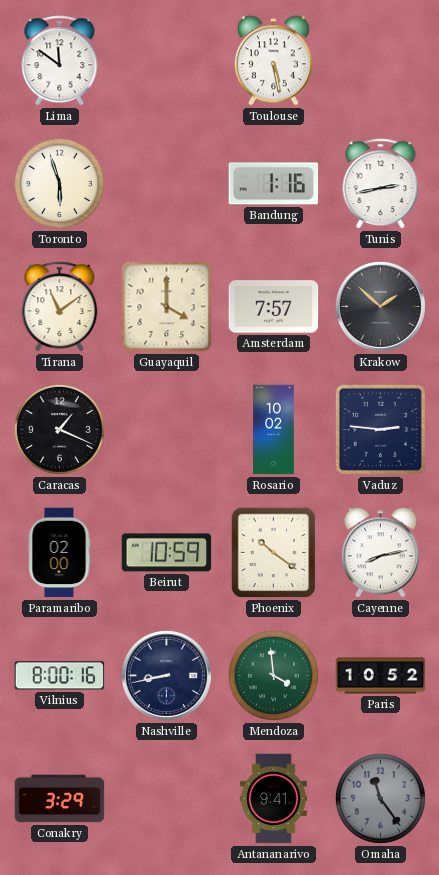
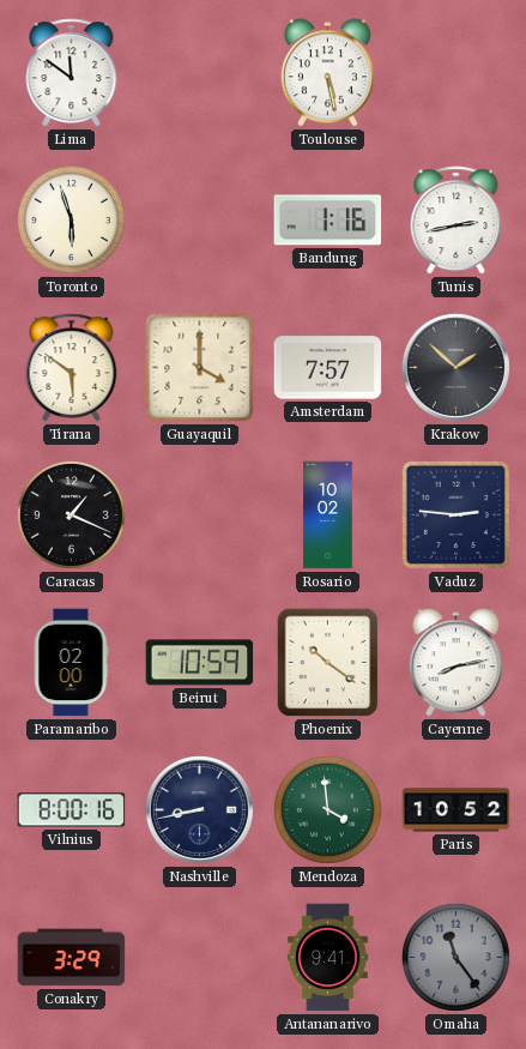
Tirana: 11:09 -> 5:51 (72, 368)
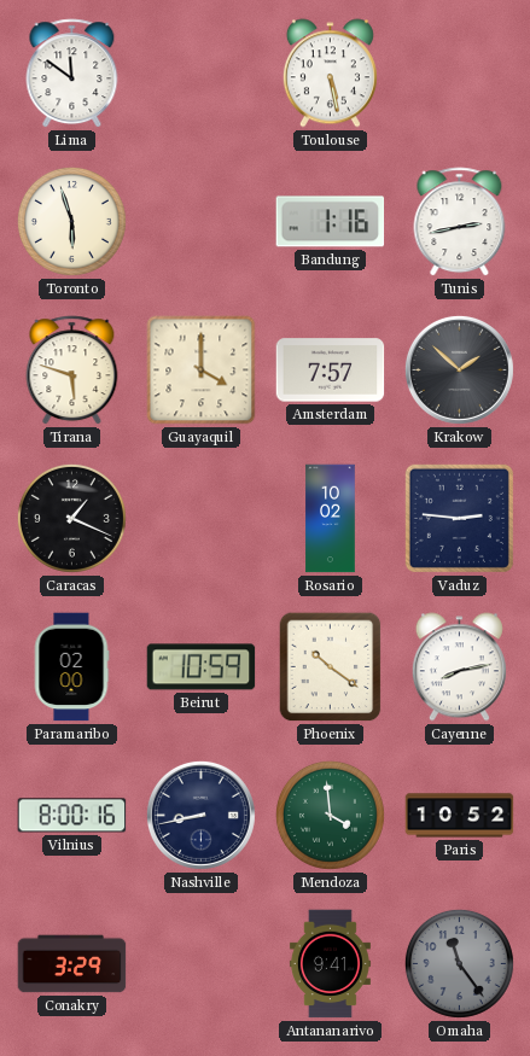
Tirana: 5:51 -> 5:48 (72, 371)
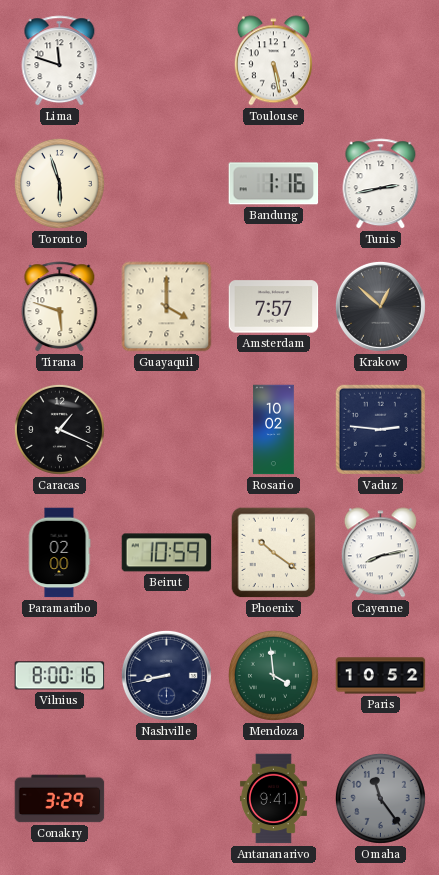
Lima: 11:51 -> 11:48 (60, 61)
Krakow: 1:52 -> 12:52 (380, 306)
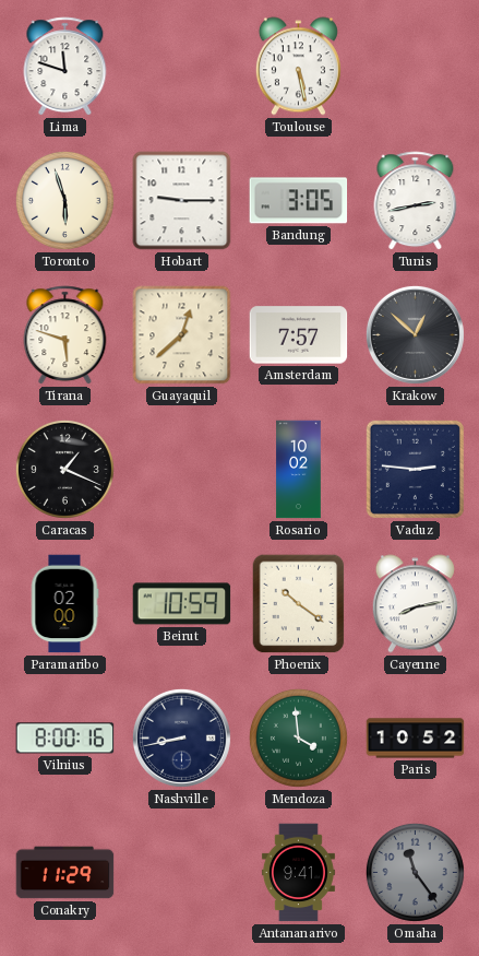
Hobart: none -> 9:15 (182, 201)
Bandung: 1:16 -> 3:05 (299, 201)
Guayaquil: 4:00 -> 12:38 (182, 335)
Conakry: 3:29 -> 11:29 (65, 873)
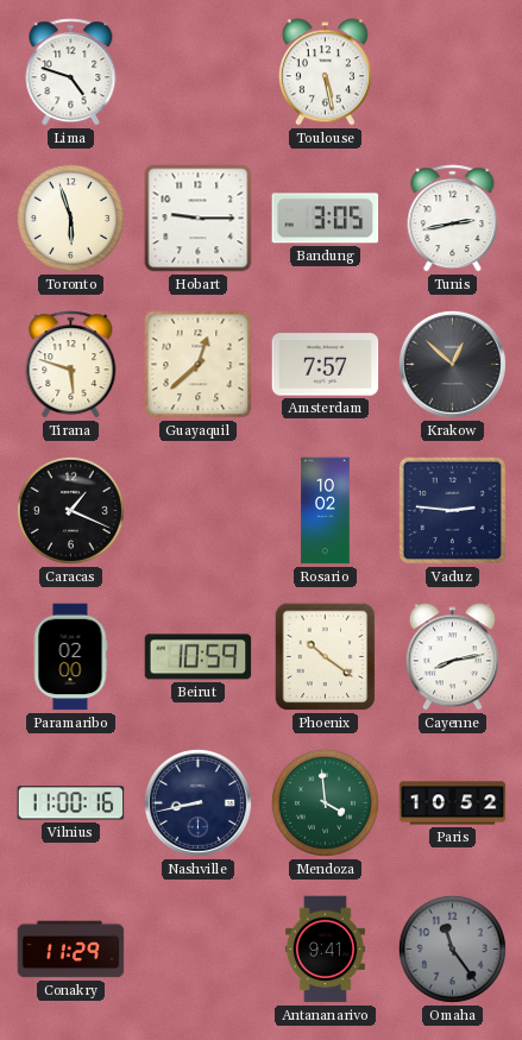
Lima: 11:48 -> 4:48 (71, 73)
Vilnius: 8:00 -> 11:00 (71, 803)
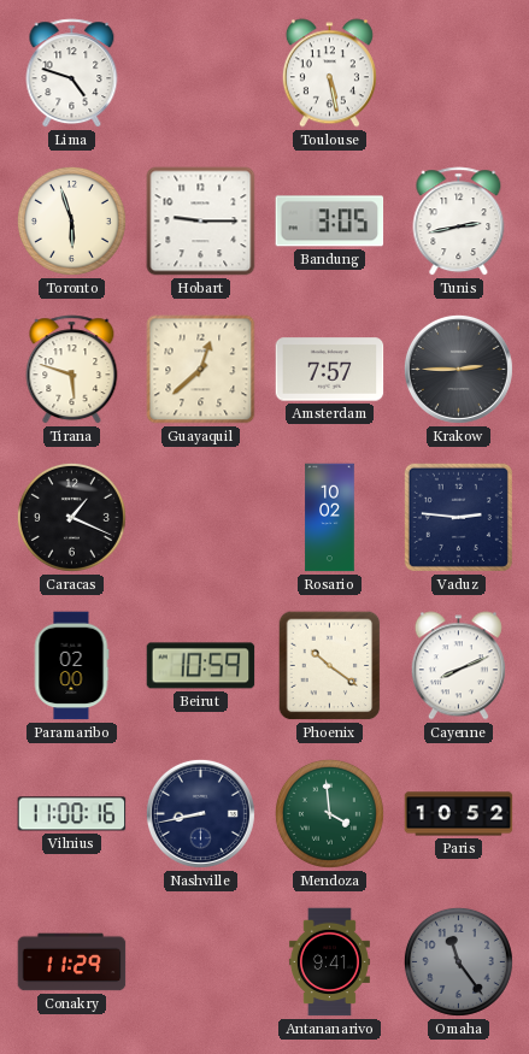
Krakow: 12:52 -> 2:45 (458, 369)
Cayenne: 8:13 -> 8:11 (458, 666)
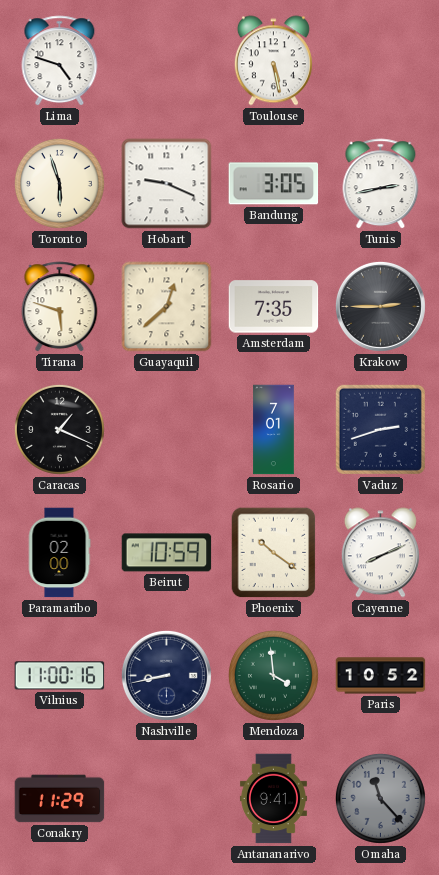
Hobart: 9:15 -> 9:19 (167, 184)
Amsterdam: 7:57 -> 7:35 (274, 307)
Rosario: 10:02 -> 7:01 (274, 430)
Vaduz: 2:46 -> 2:42 (380, 429)
Omaha: 11:24 -> 11:23 (380, 798)
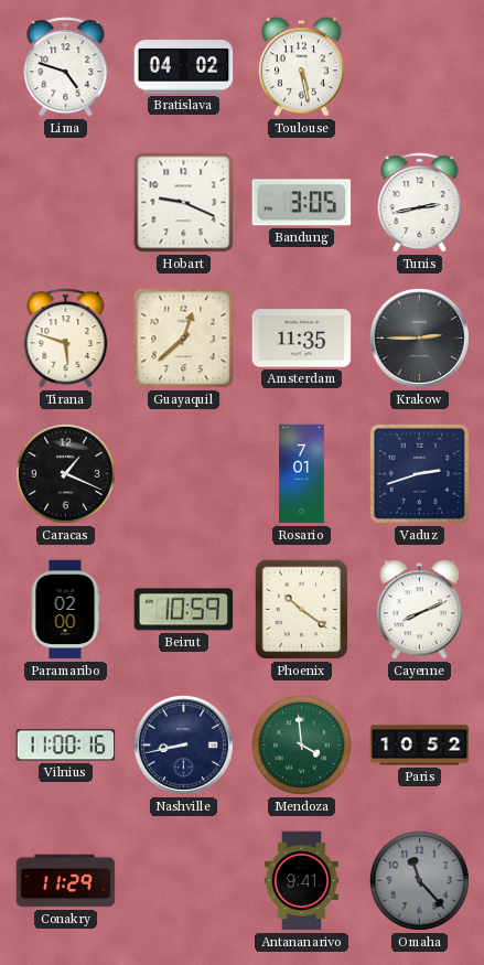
Bratislava: none -> 04:02 (184, 67)
Toronto: 5:57 -> none (59, 183)
Amsterdam: 7:35 -> 11:35 (302, 339)
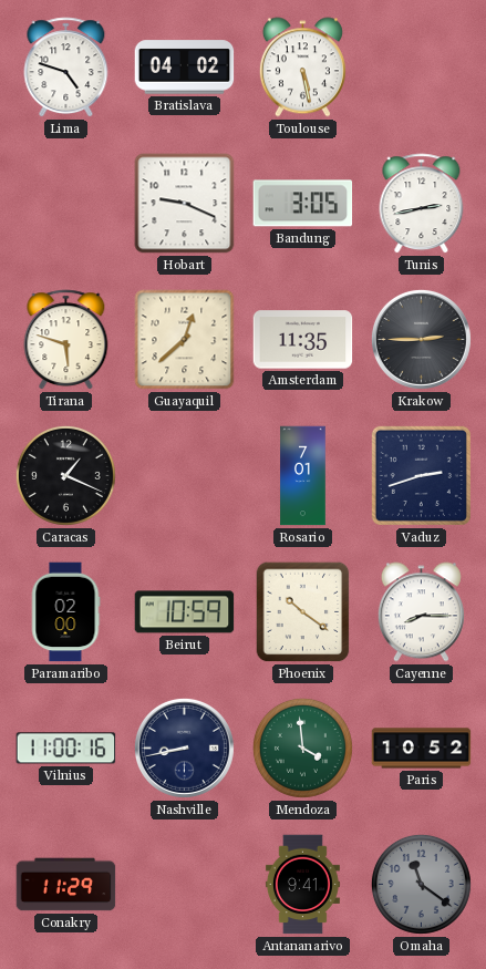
Cayenne: 8:11 -> 8:15 (421, 612)
Omaha: 11:23 -> 11:21 (421, 884)
